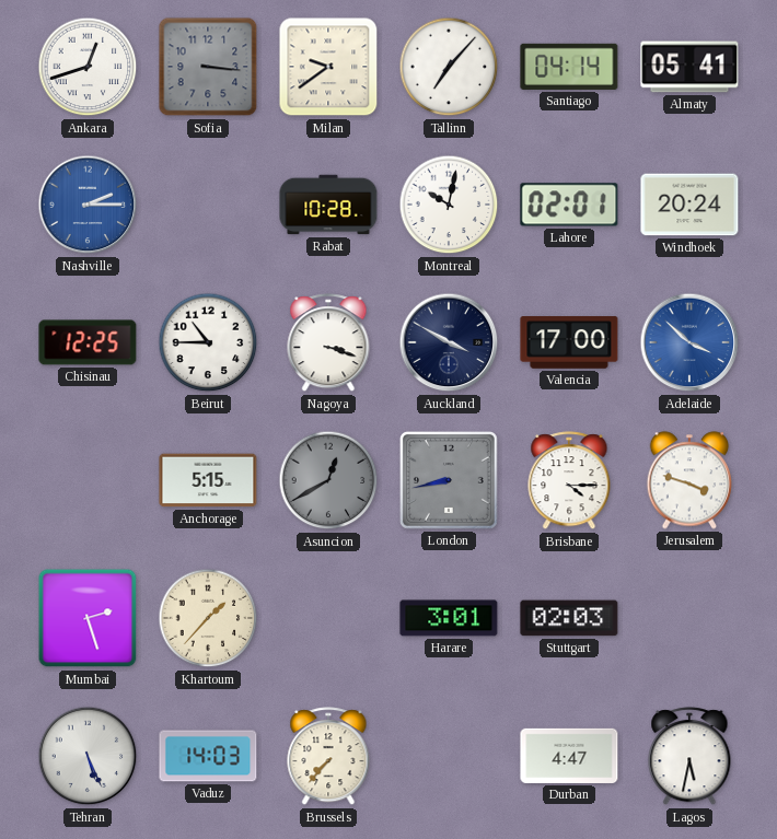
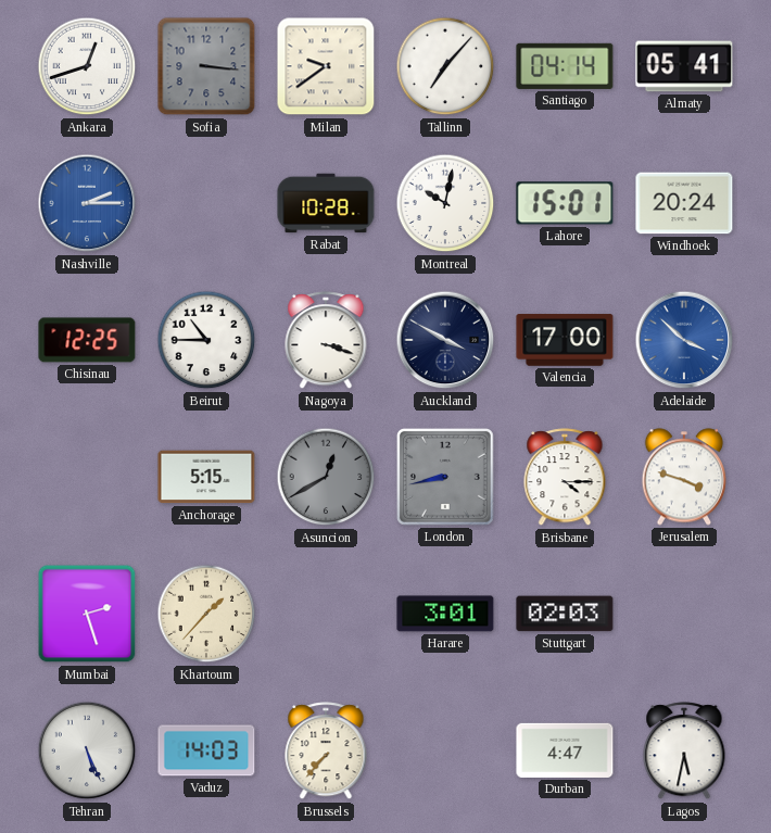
Lahore: 02:01 -> 15:01 (565, 203)
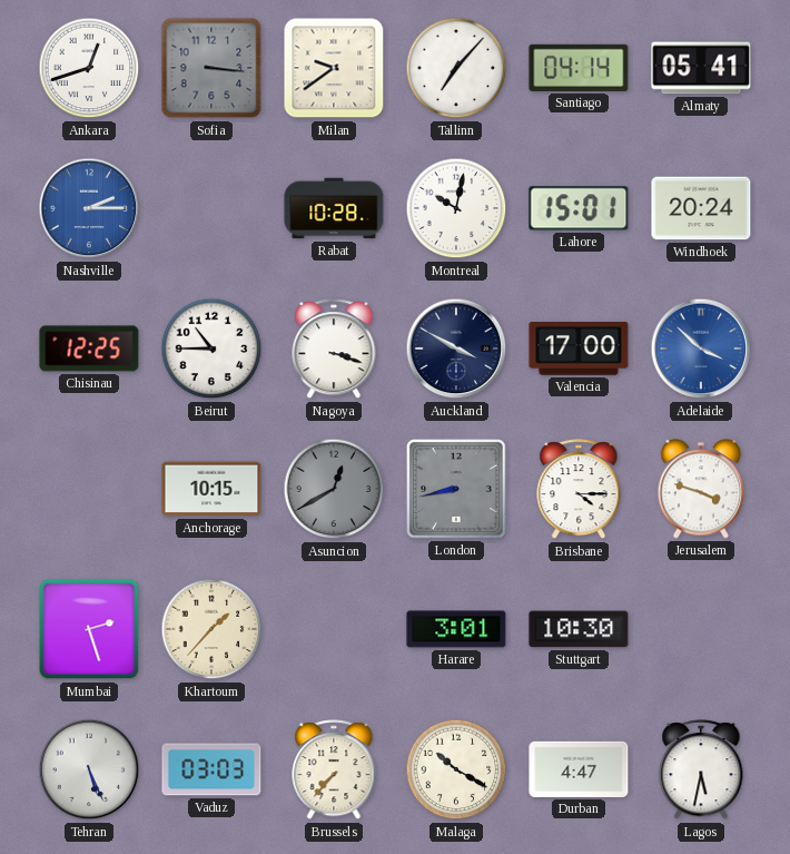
Anchorage: 5:15 -> 10:15 (211, 489)
Stuttgart: 02:03 -> 10:30 (579, 629)
Vaduz: 14:03 -> 03:03 (211, 769)
Malaga: none -> 10:20 (456, 769)
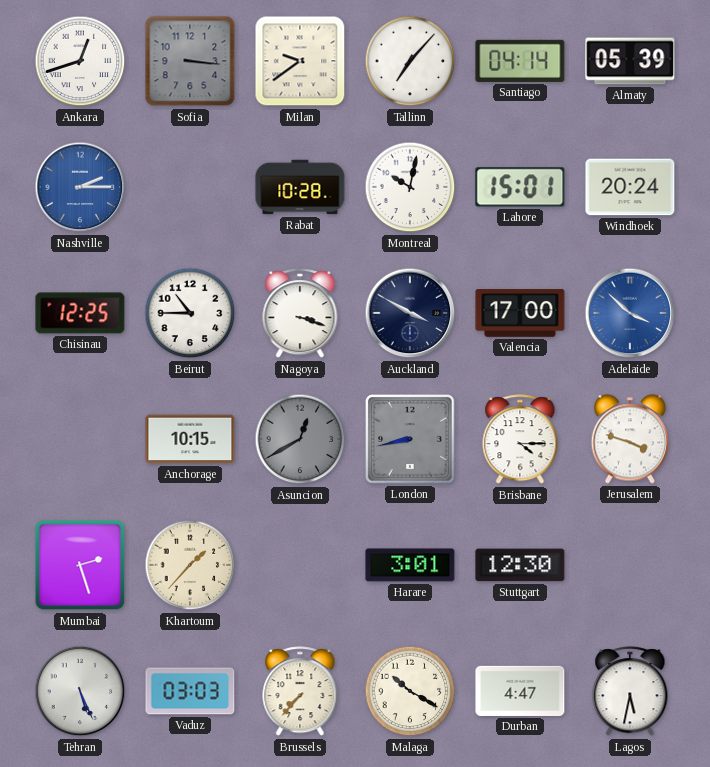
Almaty: 05:41 -> 05:39 (630, 61)
Stuttgart: 10:30 -> 12:30 (520, 565)
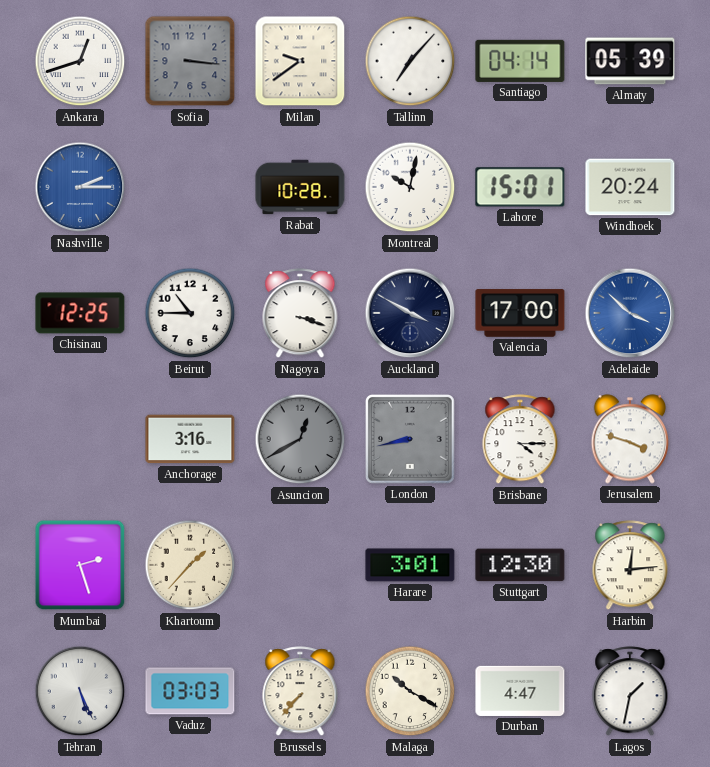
Anchorage: 10:15 -> 3:16 (190, 439)
Harbin: none -> 12:14 (630, 566)
Lagos: 5:32 -> 1:32 (630, 692)
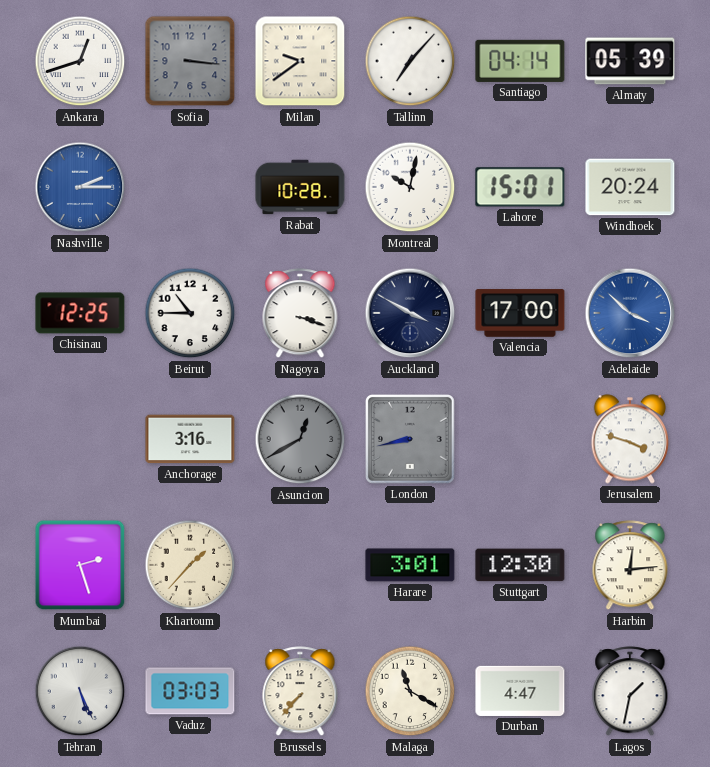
Brisbane: 4:15 -> none (520, 440)
Malaga: 10:20 -> 11:20 (410, 691)
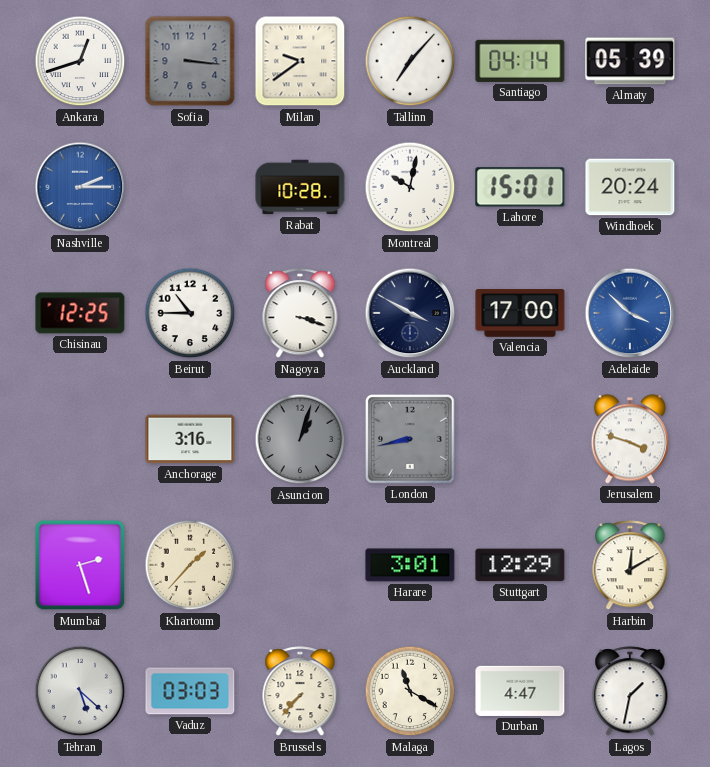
Asuncion: 12:40 -> 1:03 (300, 439)
Stuttgart: 12:30 -> 12:29 (520, 565)
Harbin: 12:14 -> 12:10 (630, 566)
Tehran: 5:26 -> 5:22 (80, 691)
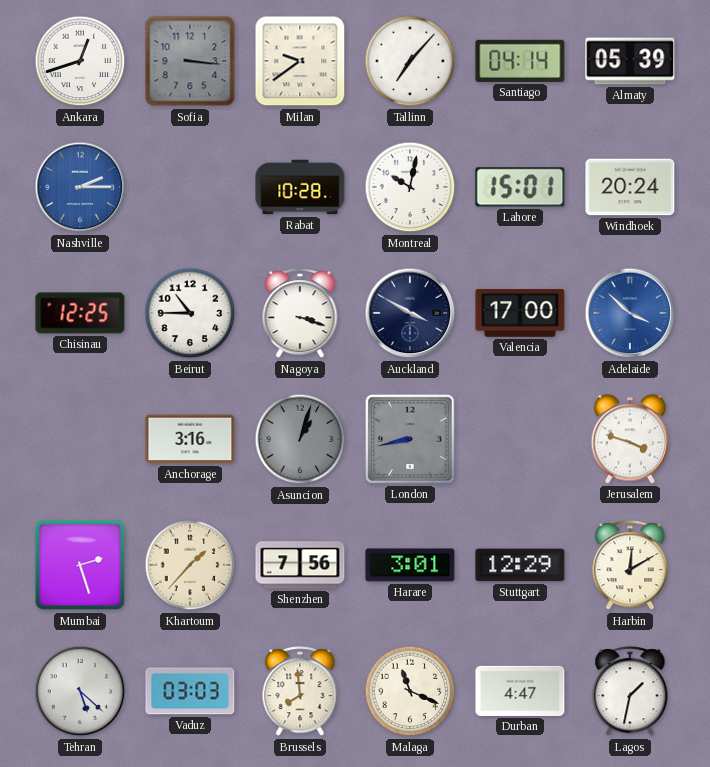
Shenzhen: none -> 7:56 (300, 565)
Brussels: 7:37 -> 7:59 (300, 692)
Malaga: 11:20 -> 11:19 (410, 691)
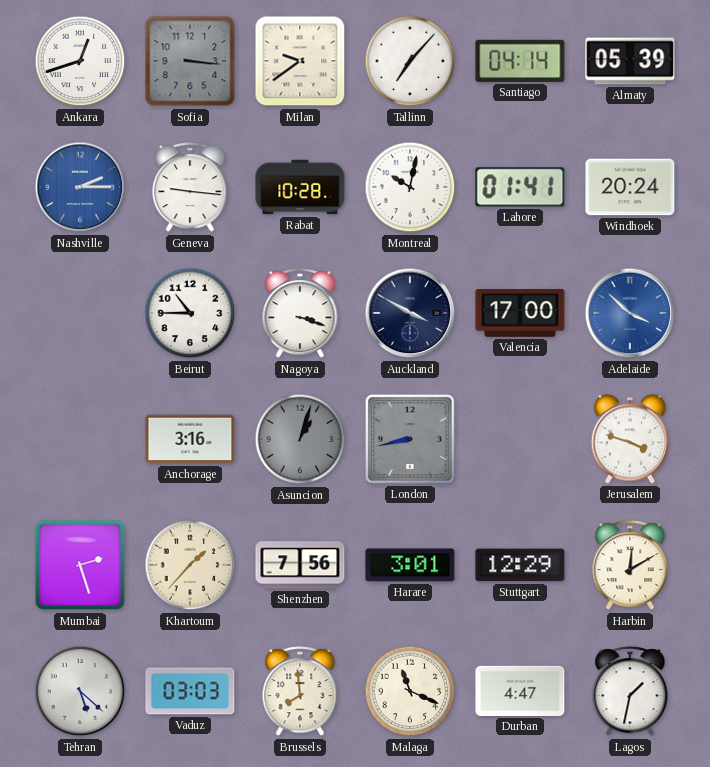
Geneva: none -> 9:16 (190, 188)
Lahore: 15:01 -> 01:41 (520, 187)
Chisinau: 12:25 -> none (80, 313)
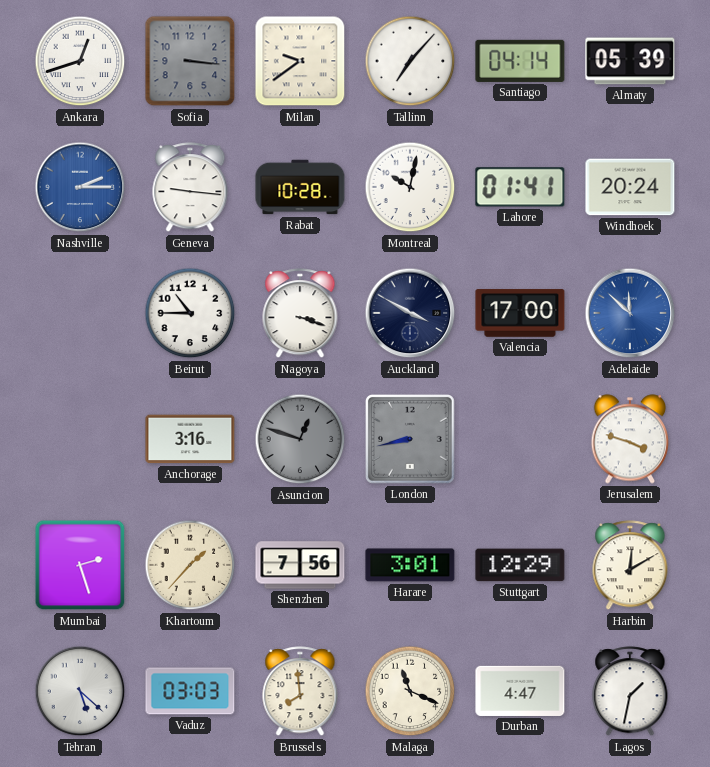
Adelaide: 3:52 -> 11:52 (630, 313)
Asuncion: 1:03 -> 12:48 (300, 439)
